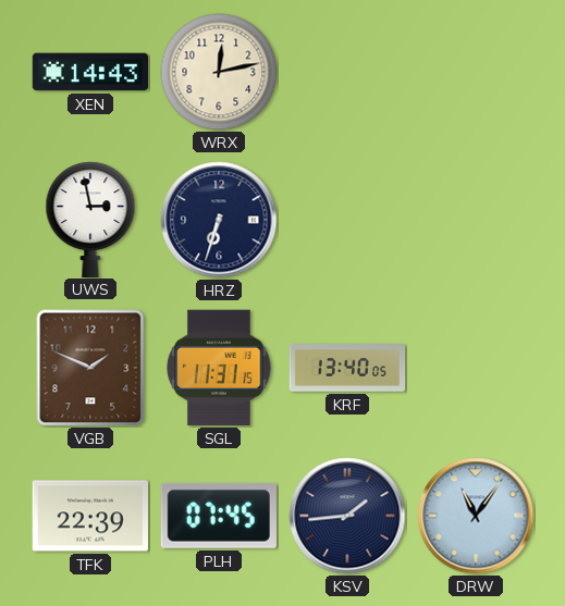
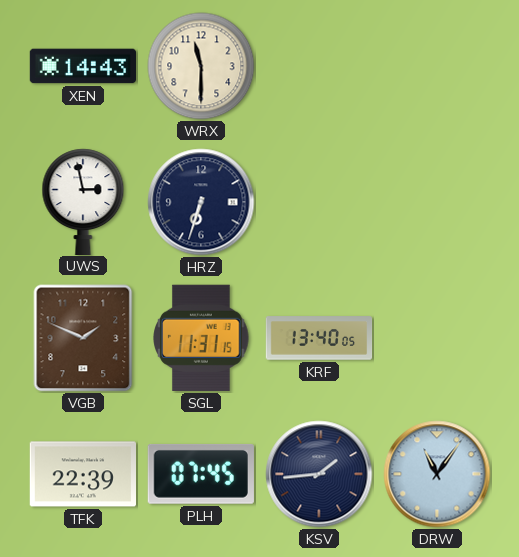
WRX: 12:13 -> 11:30 (201, 66)
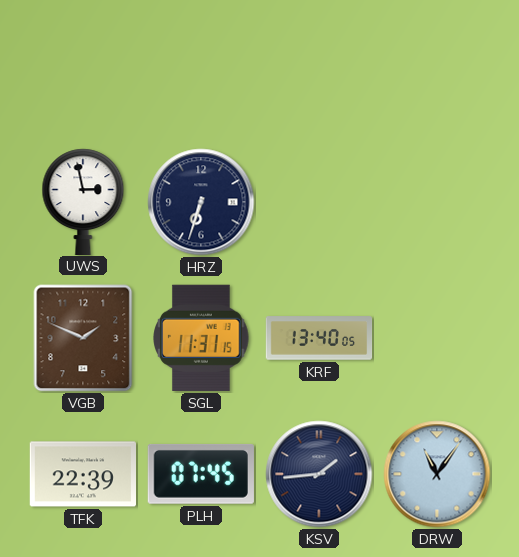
XEN: 14:43 -> none (83, 66)
WRX: 11:30 -> none (201, 66)
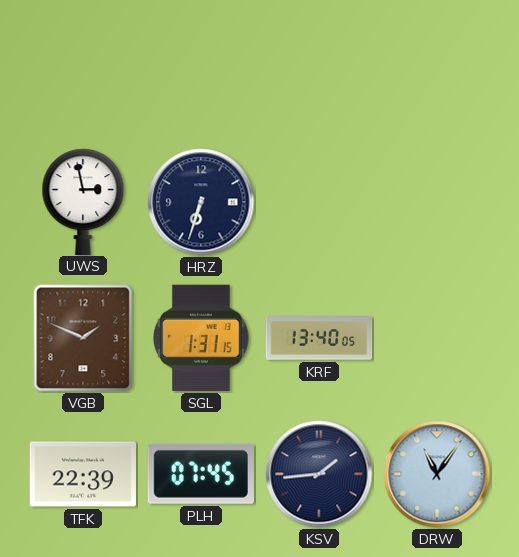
SGL: 11:31 -> 1:31 (201, 338)
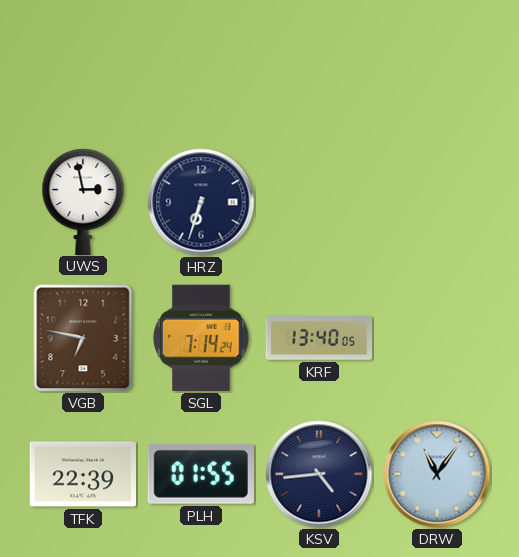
VGB: 1:49 -> 6:47 (83, 338)
SGL: 1:31 -> 7:14 (201, 338)
PLH: 07:45 -> 01:55 (201, 474)
KSV: 1:44 -> 4:44 (319, 474)
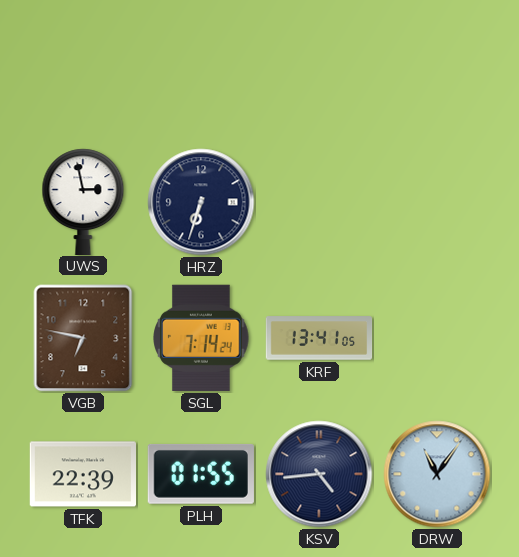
KRF: 13:40 -> 13:41 (319, 338)
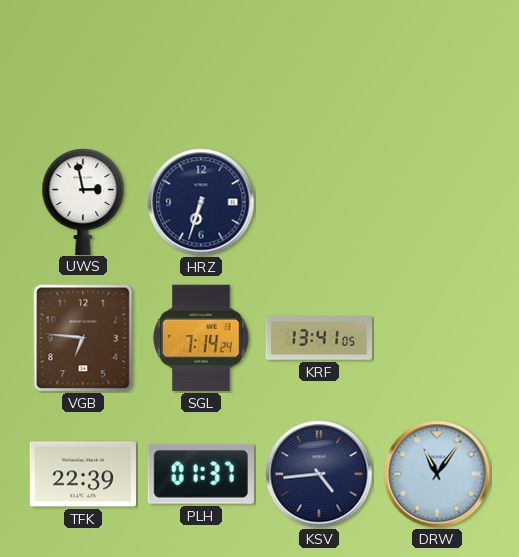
VGB: 6:47 -> 6:46 (83, 338)
PLH: 01:55 -> 01:37 (201, 474)
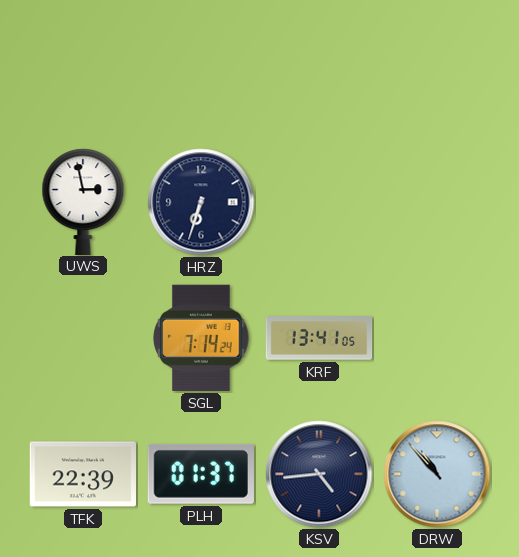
VGB: 6:46 -> none (83, 338)
DRW: 11:06 -> 10:53 (437, 474)
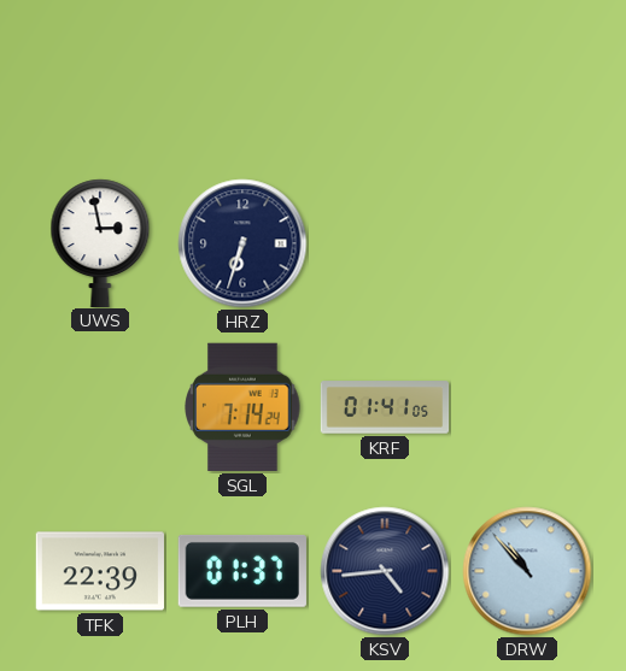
KRF: 13:41 -> 01:41 (385, 407)
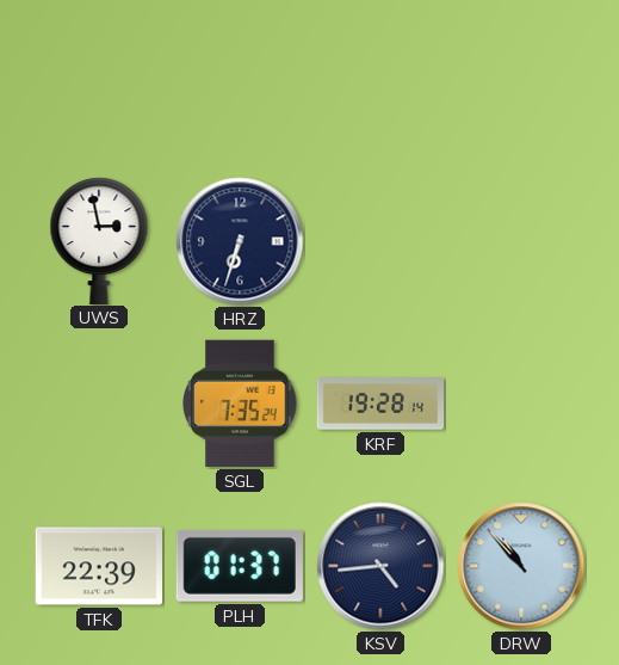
SGL: 7:14 -> 7:35 (240, 404)
KRF: 01:41 -> 19:28 (380, 404)
